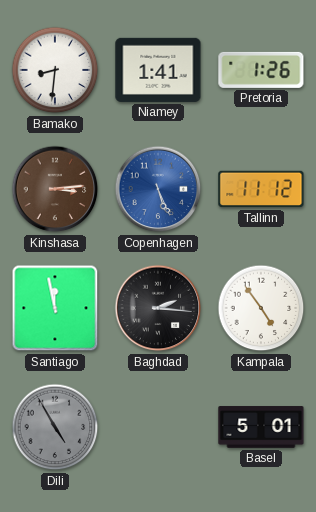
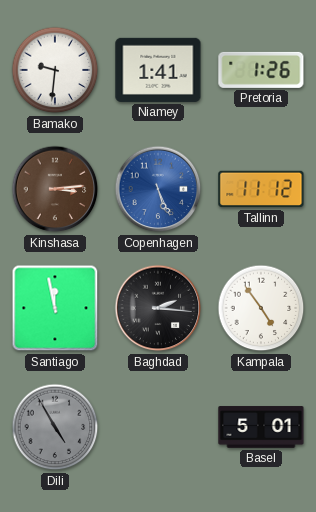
Bamako: 8:31 -> 9:31 (55, 70)
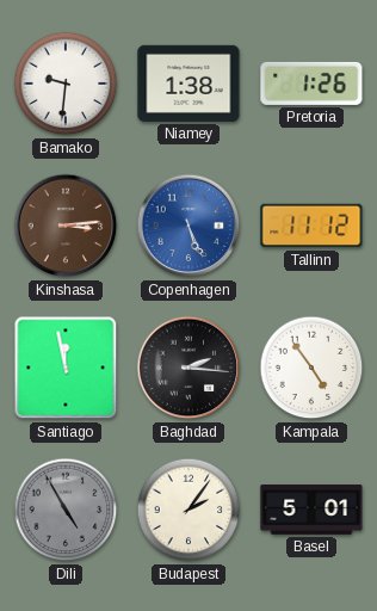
Niamey: 1:41 -> 1:38 (188, 84)
Budapest: none -> 2:06 (188, 510)
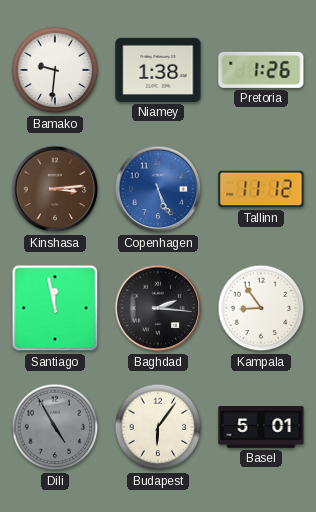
Kampala: 4:54 -> 8:54 (261, 308)
Budapest: 2:06 -> 6:06 (158, 427)
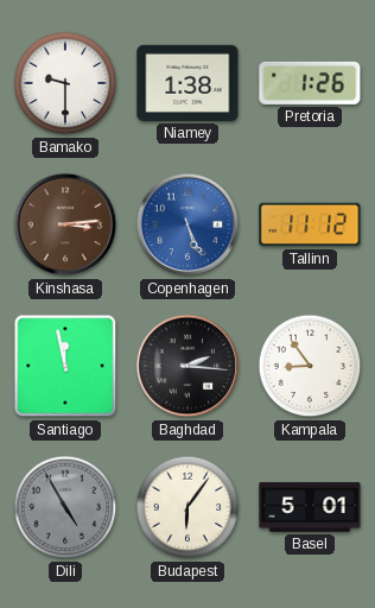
Bamako: 9:31 -> 9:30 (65, 83)
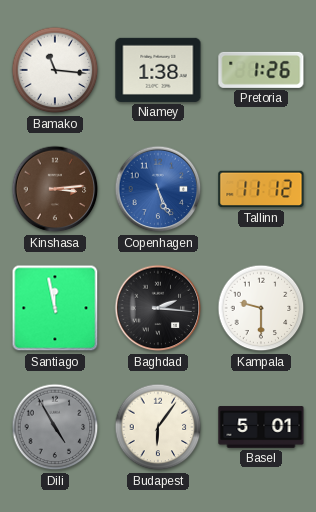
Bamako: 9:30 -> 11:16 (55, 70)
Kampala: 8:54 -> 9:30 (261, 308)
